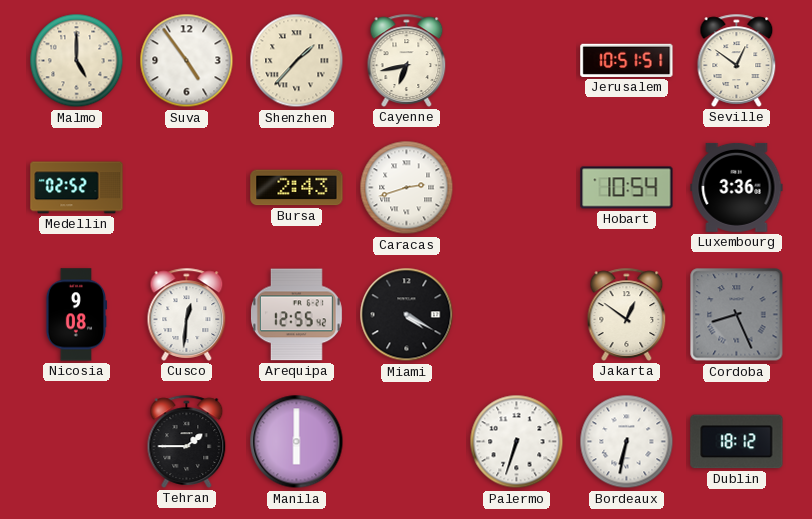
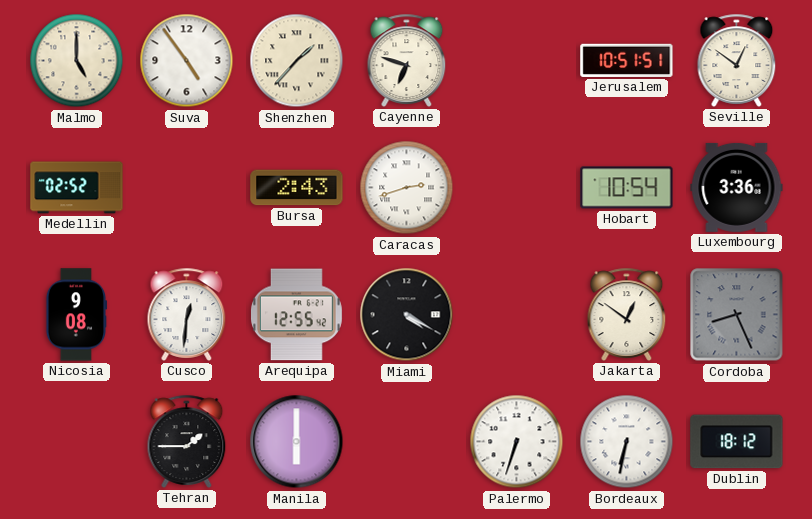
Cayenne: 6:43 -> 6:48 (407, 60)
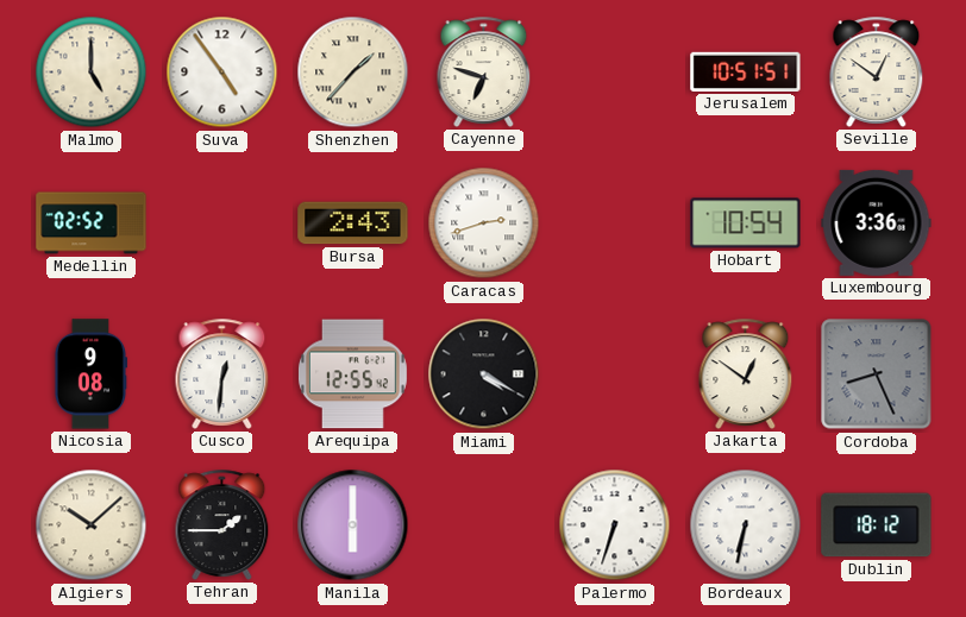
Algiers: none -> 10:08 (92, 525)
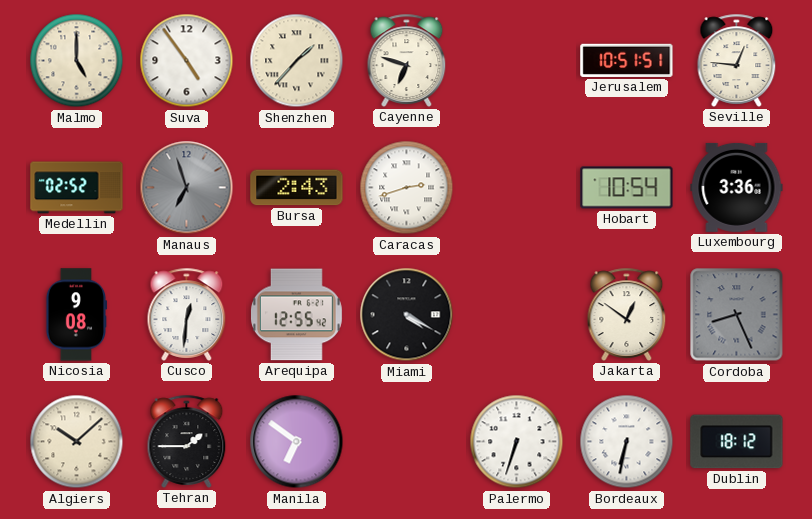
Seville: 12:51 -> 12:46 (737, 60)
Manaus: none -> 6:57 (187, 188)
Manila: 6:00 -> 6:51 (297, 442)
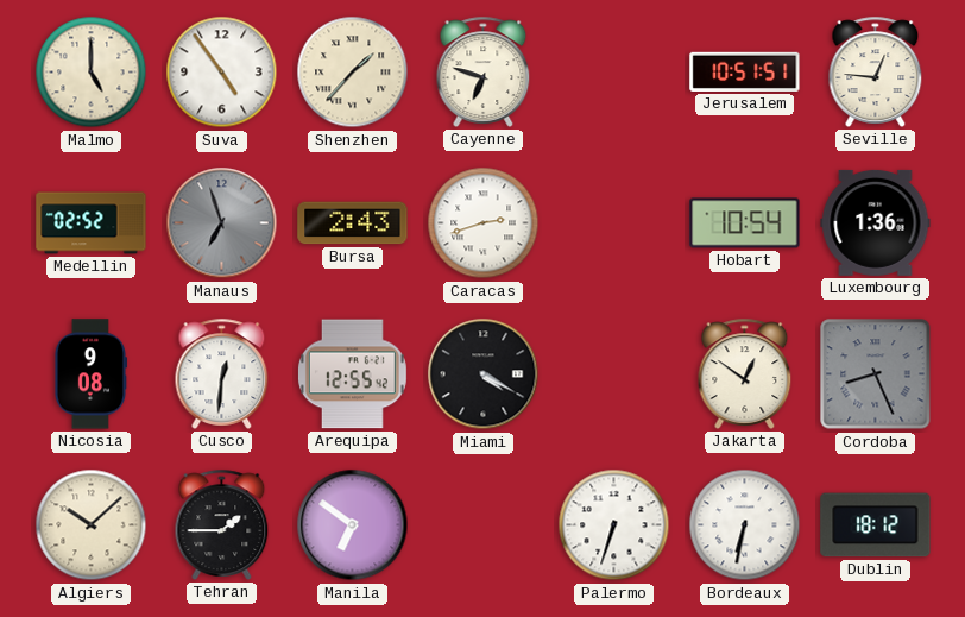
Luxembourg: 3:36 -> 1:36 (876, 222)
